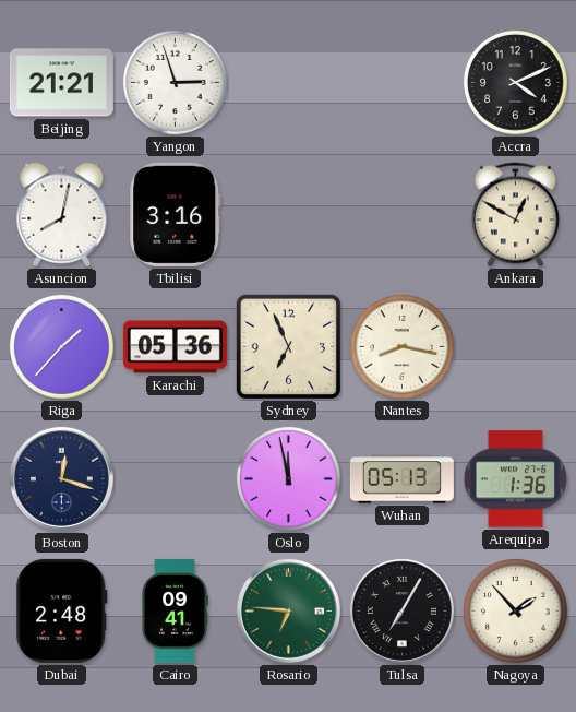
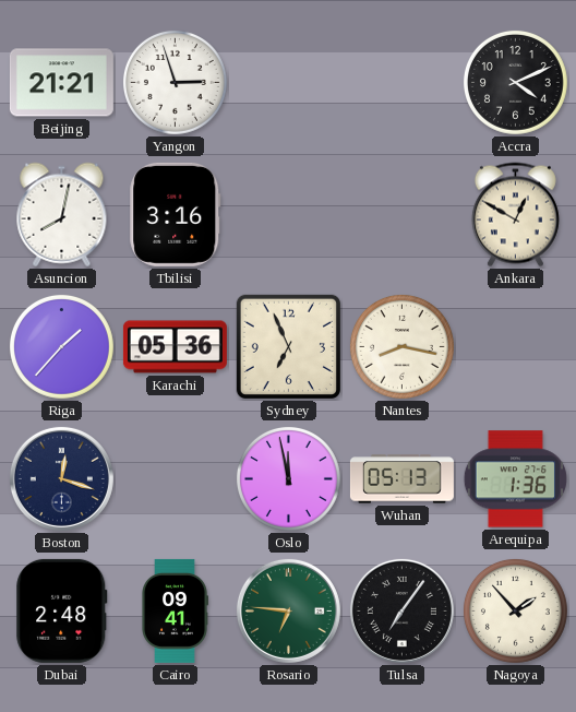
Tulsa: 7:05 -> 7:06 (401, 610)
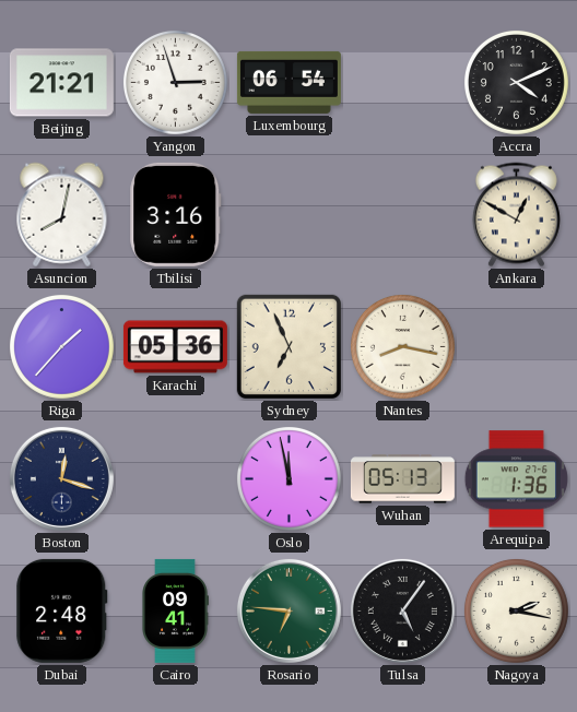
Luxembourg: none -> 06:54 (288, 82)
Tulsa: 7:06 -> 5:06 (402, 610)
Nagoya: 1:53 -> 2:17 (516, 610)
